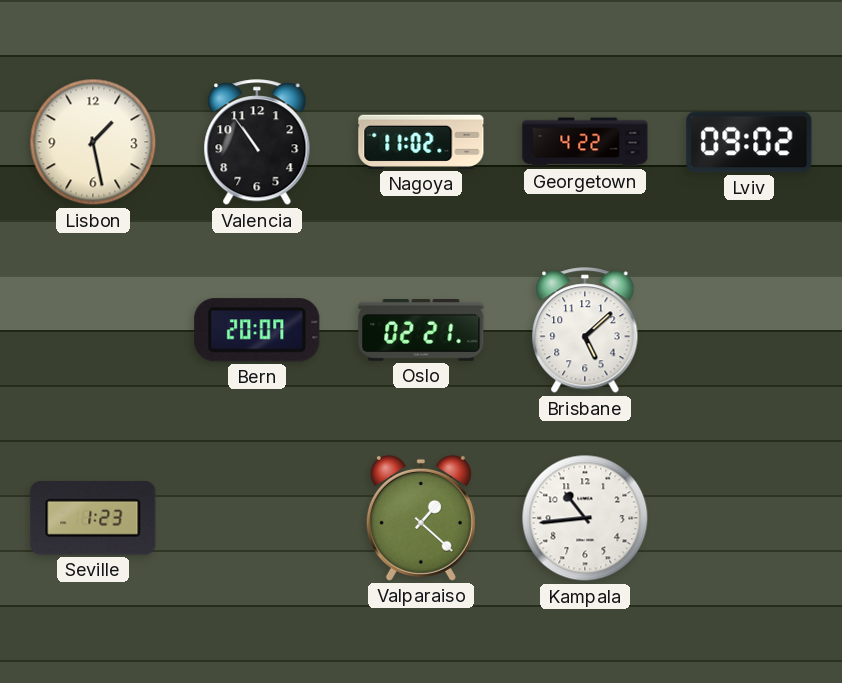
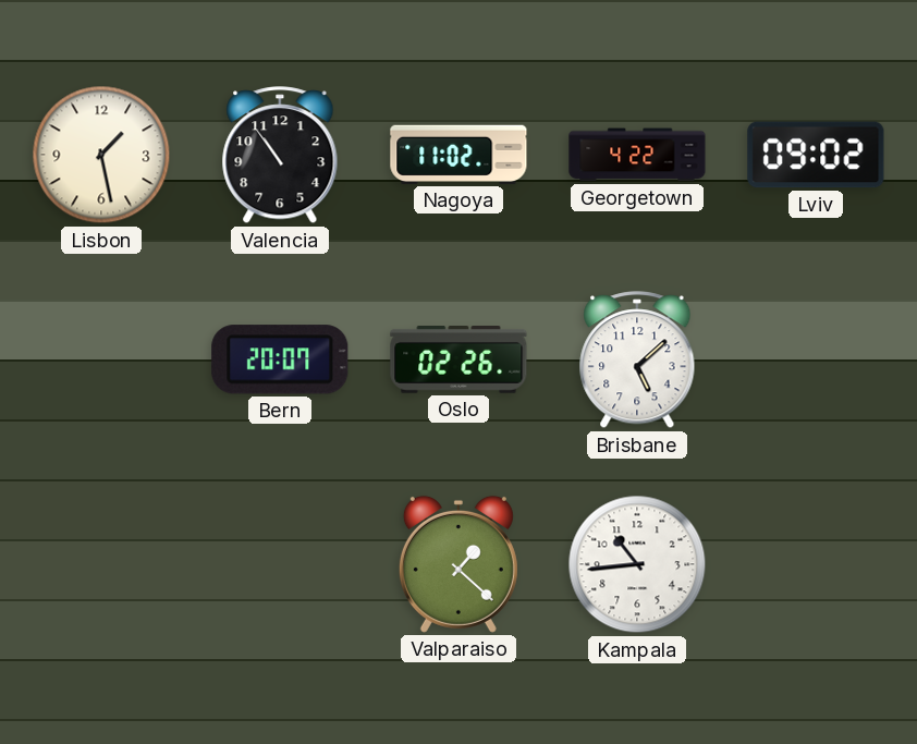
Oslo: 02:21 -> 02:26 (458, 361)
Seville: 1:23 -> none (93, 518)
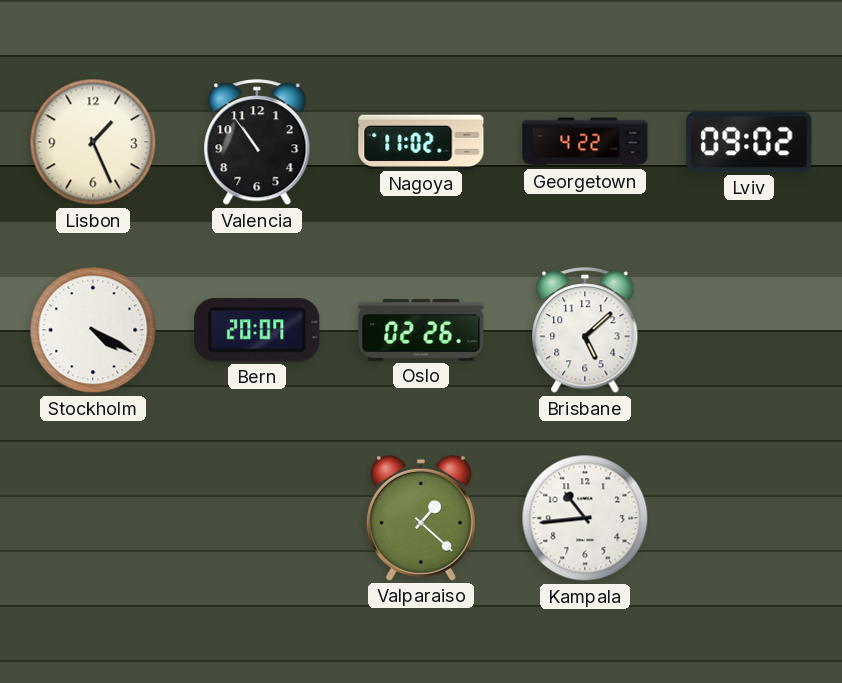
Lisbon: 1:28 -> 1:26 (93, 142)
Stockholm: none -> 4:20 (93, 330)
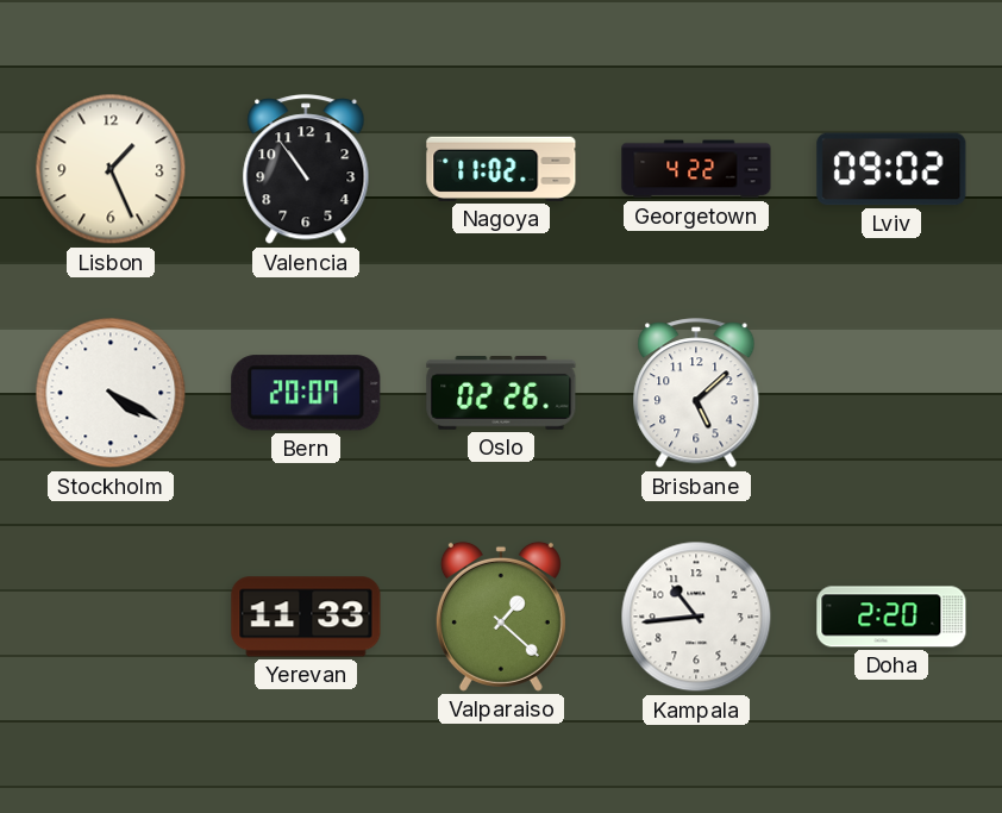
Yerevan: none -> 11:33 (306, 617)
Doha: none -> 2:20 (891, 617)
